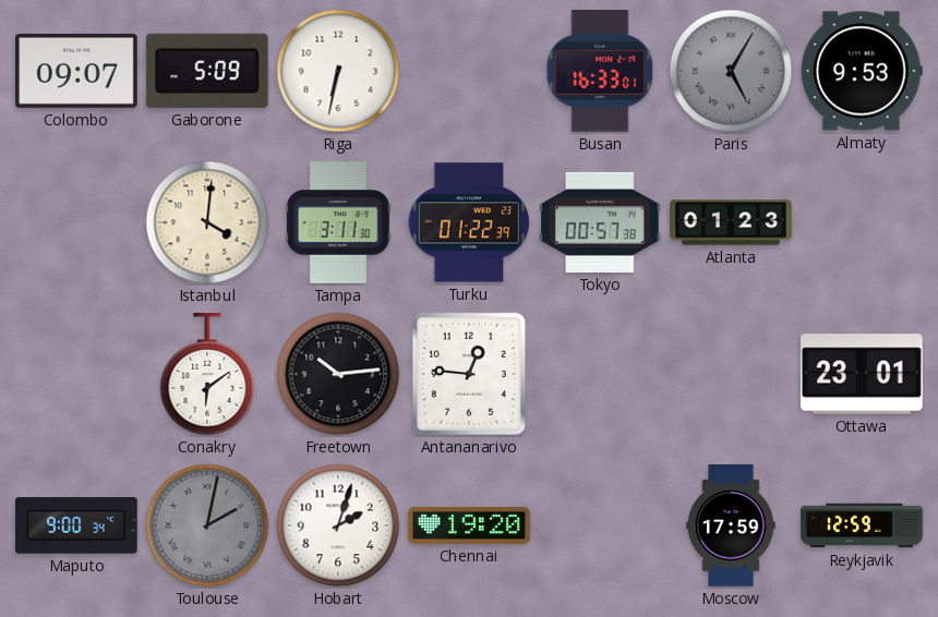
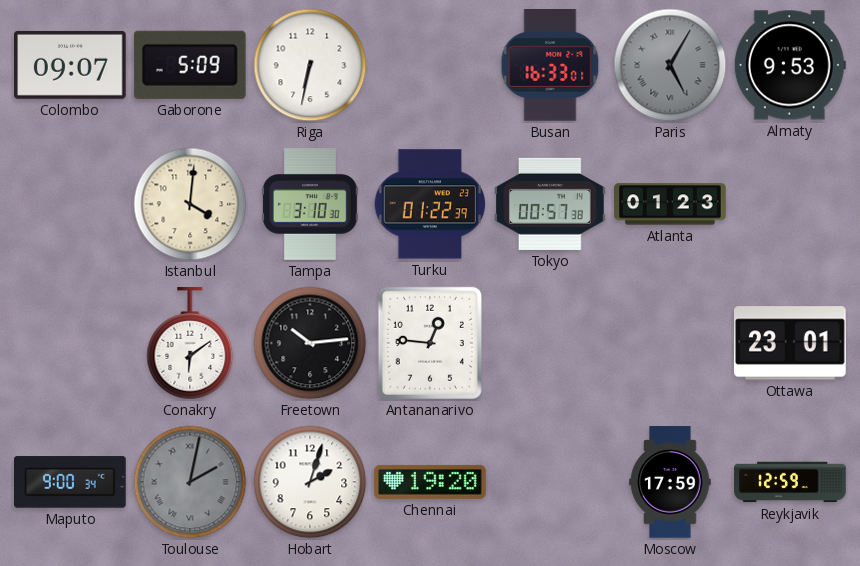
Tampa: 3:11 -> 3:10 (310, 204)
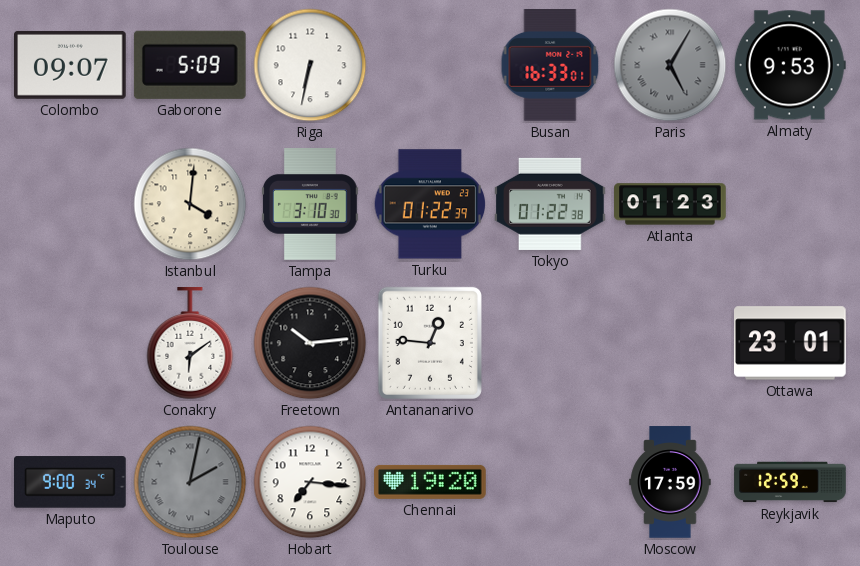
Tokyo: 00:57 -> 01:22 (551, 204)
Hobart: 2:03 -> 7:16 (310, 482)
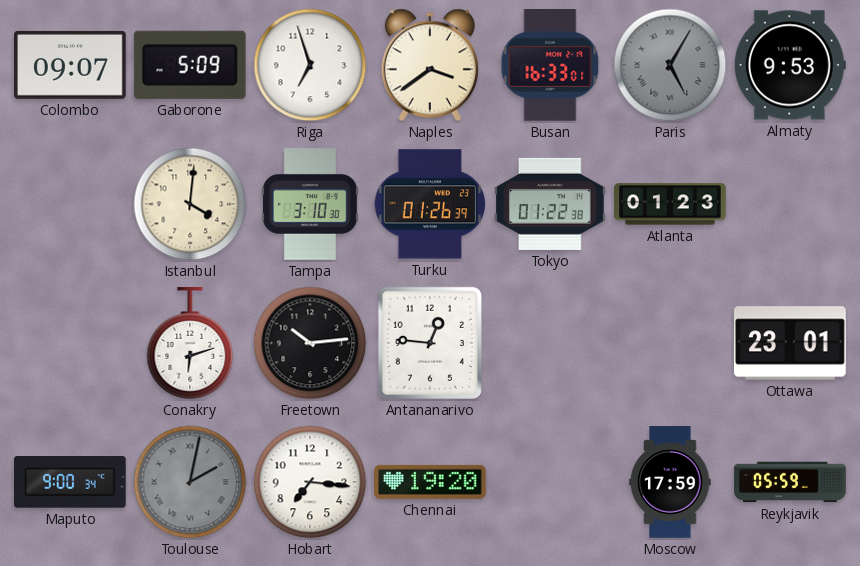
Riga: 6:32 -> 6:57 (310, 65)
Naples: none -> 3:39 (430, 65)
Turku: 01:22 -> 01:26 (430, 204)
Conakry: 6:09 -> 6:12 (190, 344)
Reykjavik: 12:59 -> 05:59 (790, 482)
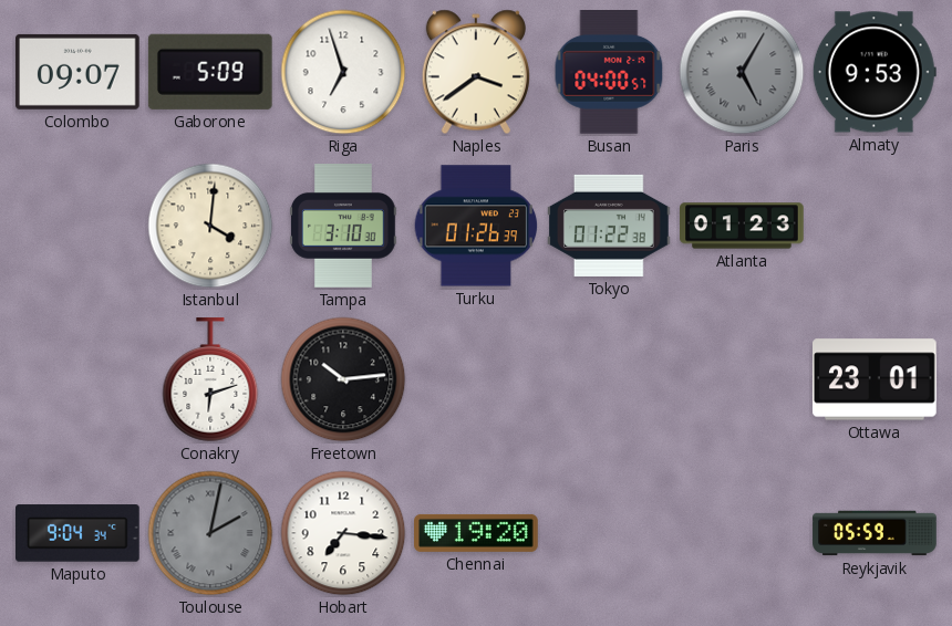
Busan: 16:33 -> 04:00 (609, 73)
Antananarivo: 12:46 -> none (430, 343)
Maputo: 9:00 -> 9:04 (79, 533)
Moscow: 17:59 -> none (670, 482)
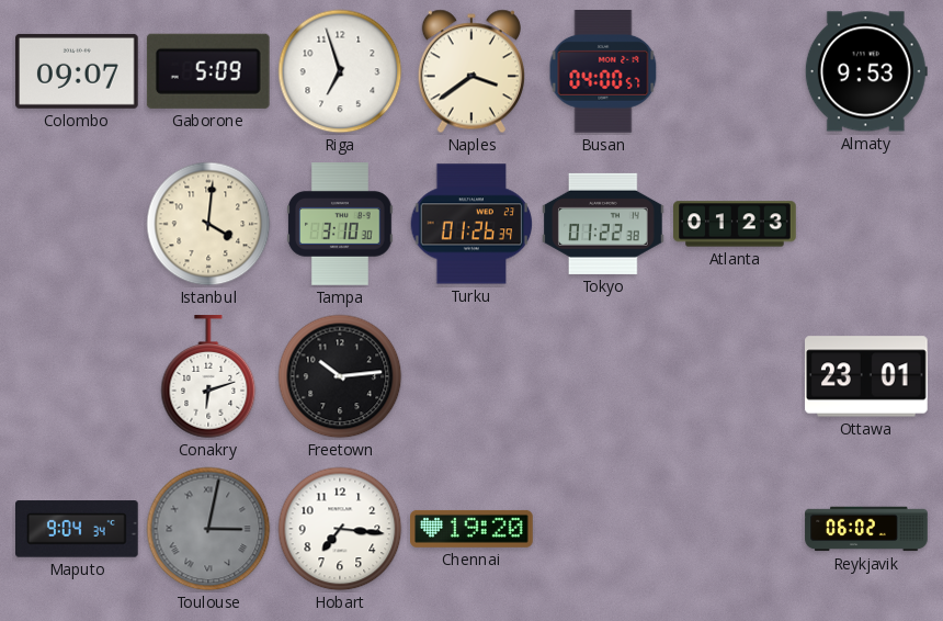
Paris: 5:05 -> none (742, 72)
Toulouse: 2:02 -> 3:02 (208, 529)
Reykjavik: 05:59 -> 06:02 (866, 529)
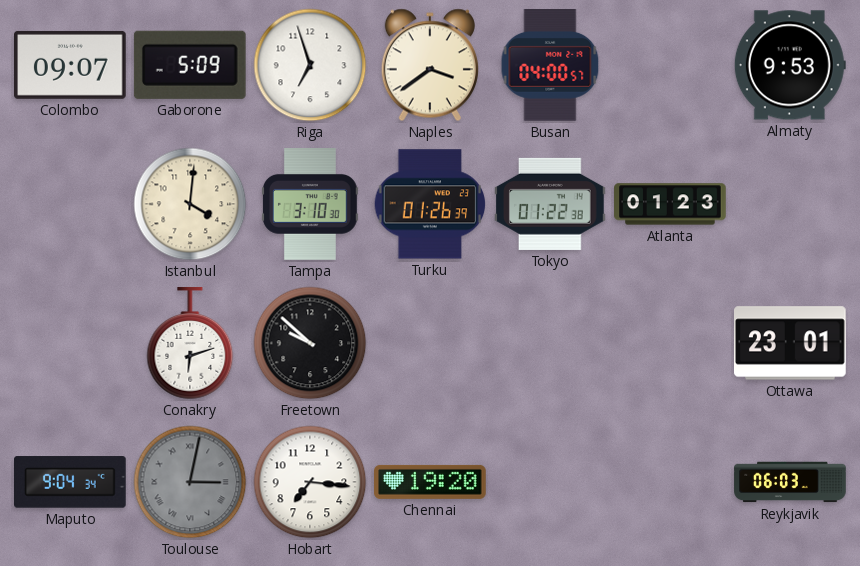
Freetown: 10:14 -> 9:52 (310, 343)
Reykjavik: 06:02 -> 06:03 (790, 482)
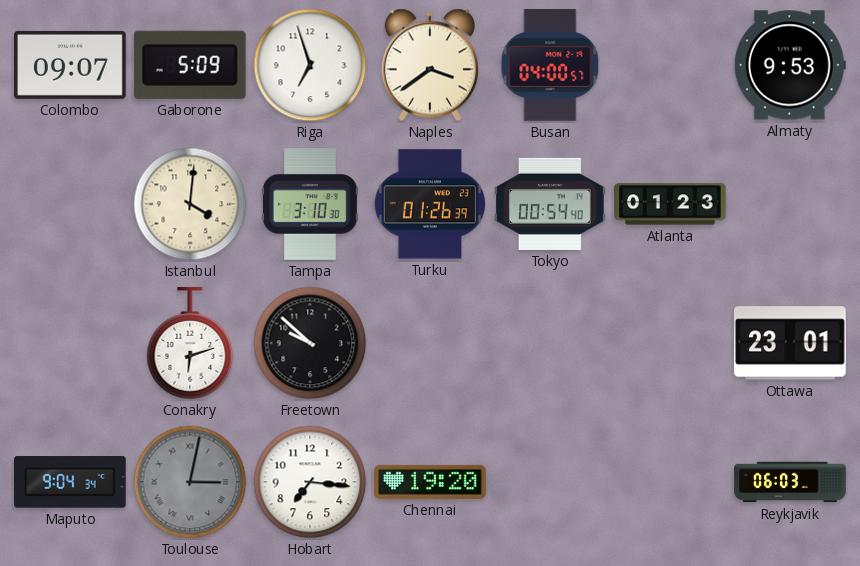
Tokyo: 01:22 -> 00:54 (551, 204)
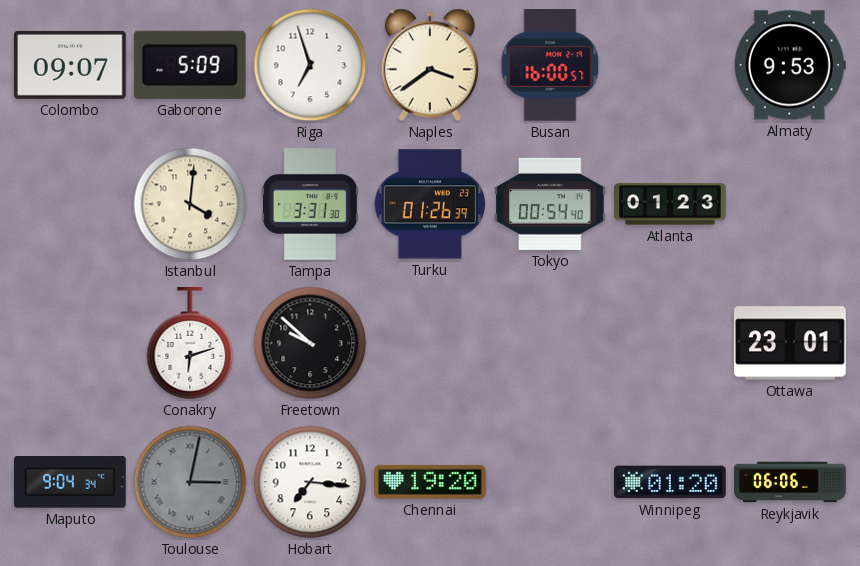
Busan: 04:00 -> 16:00 (550, 66)
Tampa: 3:10 -> 3:31 (310, 204)
Winnipeg: none -> 01:20 (670, 482)
Reykjavik: 06:03 -> 06:06 (790, 482)
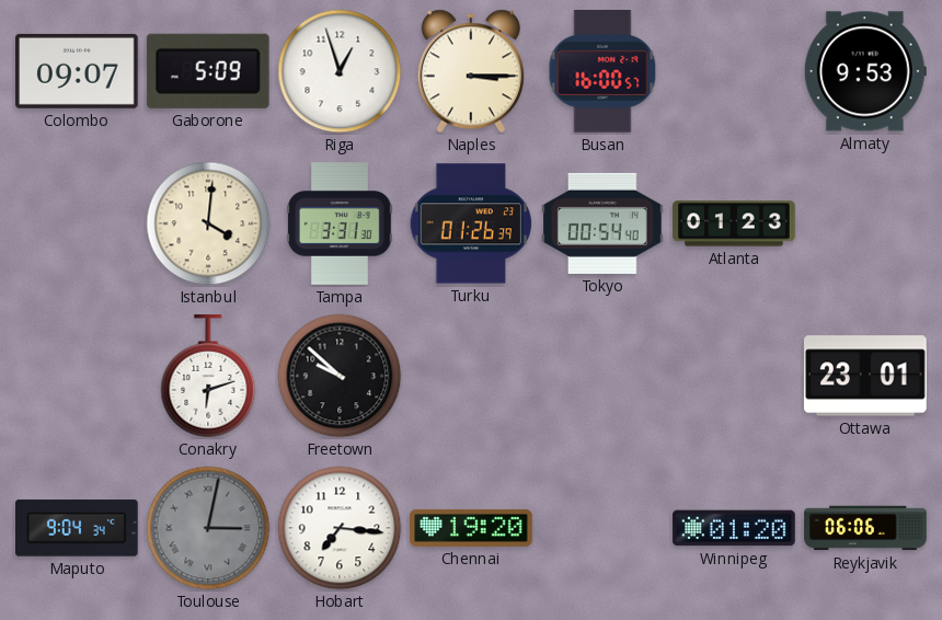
Riga: 6:57 -> 12:57 (340, 71)
Naples: 3:39 -> 3:15 (471, 71)
